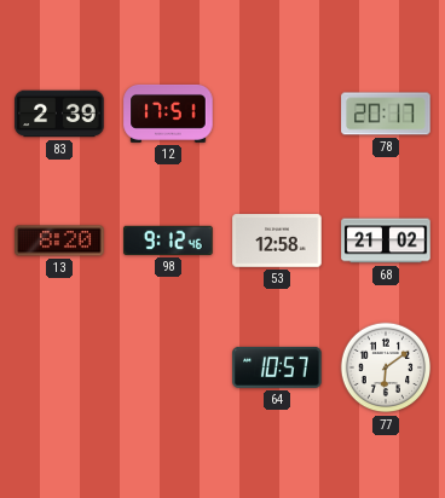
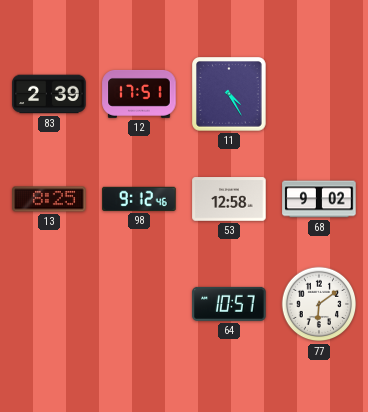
11: none -> 4:25 (230, 95)
78: 20:17 -> none (386, 114)
13: 8:20 -> 8:25 (49, 199)
68: 21:02 -> 9:02 (319, 199)
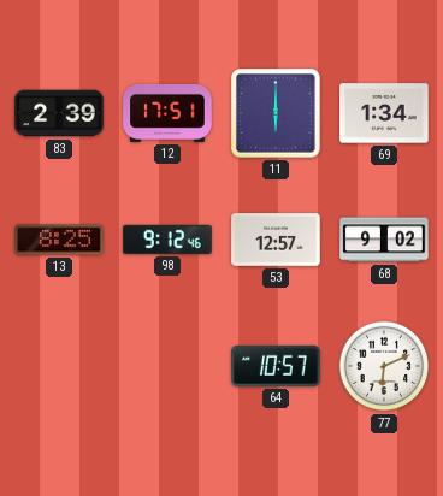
11: 4:25 -> 6:00 (277, 114)
69: none -> 1:34 (384, 113)
53: 12:58 -> 12:57 (276, 240)
77: 6:09 -> 6:11 (384, 366)
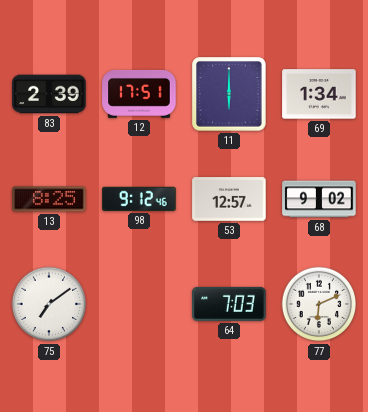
75: none -> 7:09 (49, 304)
64: 10:57 -> 7:03 (229, 304)
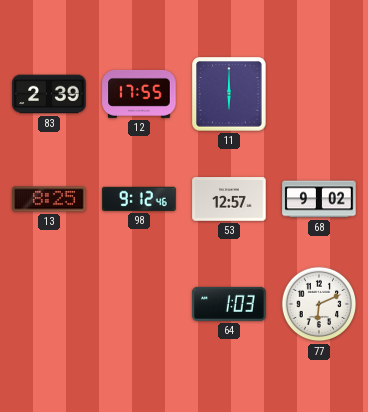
12: 17:51 -> 17:55 (139, 94)
69: 1:34 -> none (319, 94)
75: 7:09 -> none (49, 304)
64: 7:03 -> 1:03 (229, 304)
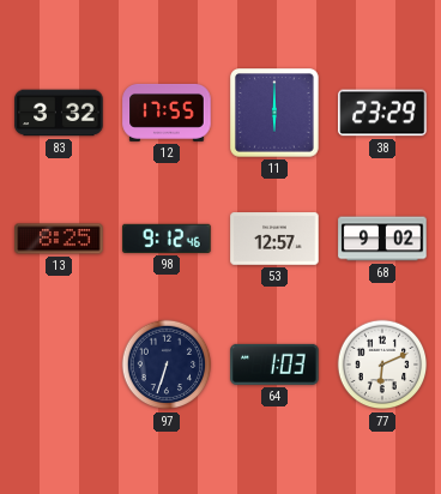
83: 2:39 -> 3:32 (59, 113)
38: none -> 23:29 (382, 113)
97: none -> 6:33 (167, 365)
